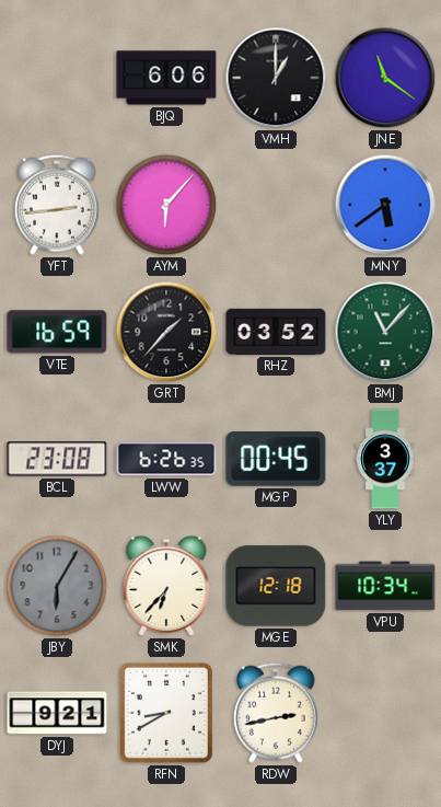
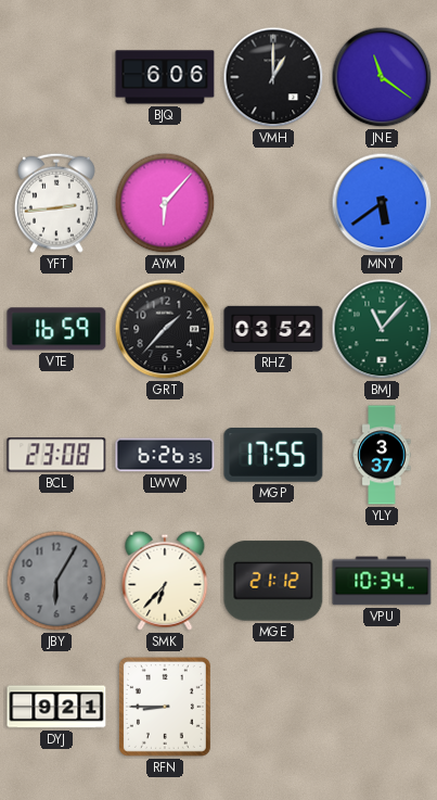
MGP: 00:45 -> 17:55 (273, 456)
MGE: 12:18 -> 21:12 (273, 581)
RFN: 8:40 -> 8:45 (165, 707)
RDW: 2:43 -> none (276, 713)
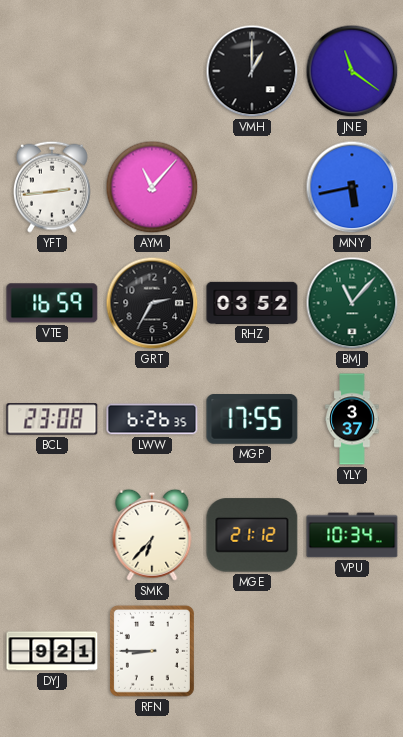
BJQ: 6:06 -> none (165, 77)
AYM: 6:07 -> 11:07 (152, 187)
MNY: 5:39 -> 5:43 (352, 187)
GRT: 1:37 -> 2:35 (152, 303)
JBY: 6:05 -> none (56, 581)
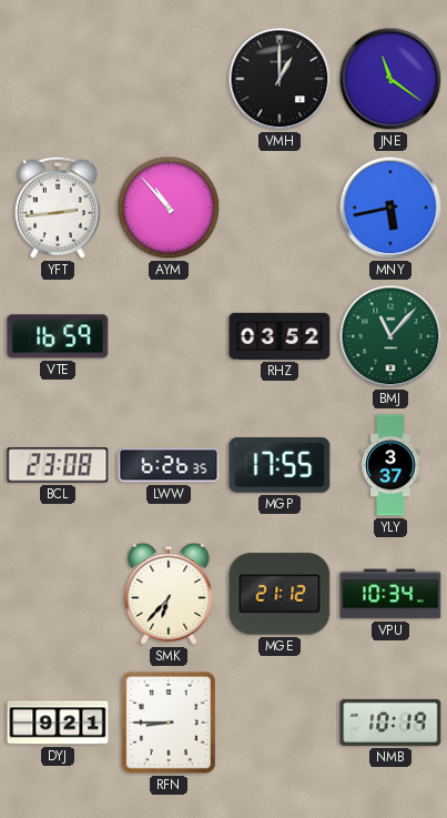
AYM: 11:07 -> 10:53 (169, 208)
GRT: 2:35 -> none (152, 303)
NMB: none -> 10:19 (390, 723)
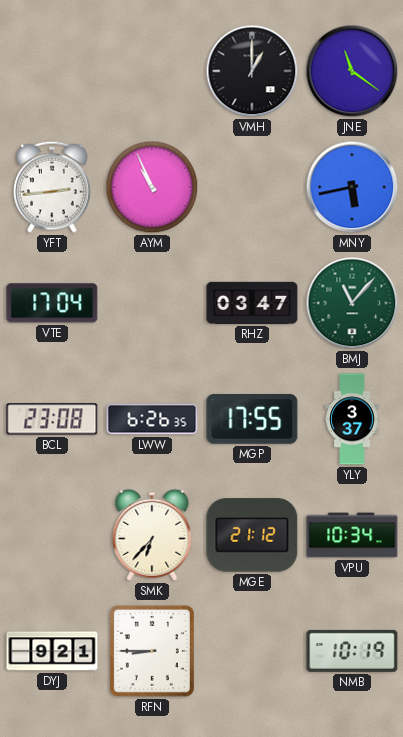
AYM: 10:53 -> 10:56 (152, 187)
VTE: 16:59 -> 17:04 (52, 303)
RHZ: 03:52 -> 03:47 (252, 303)
